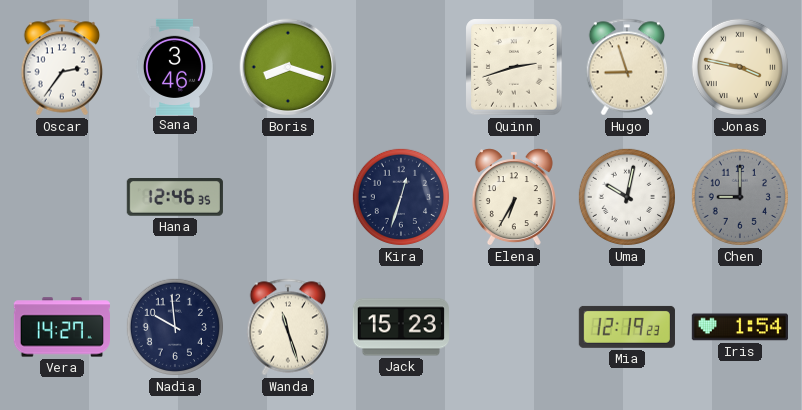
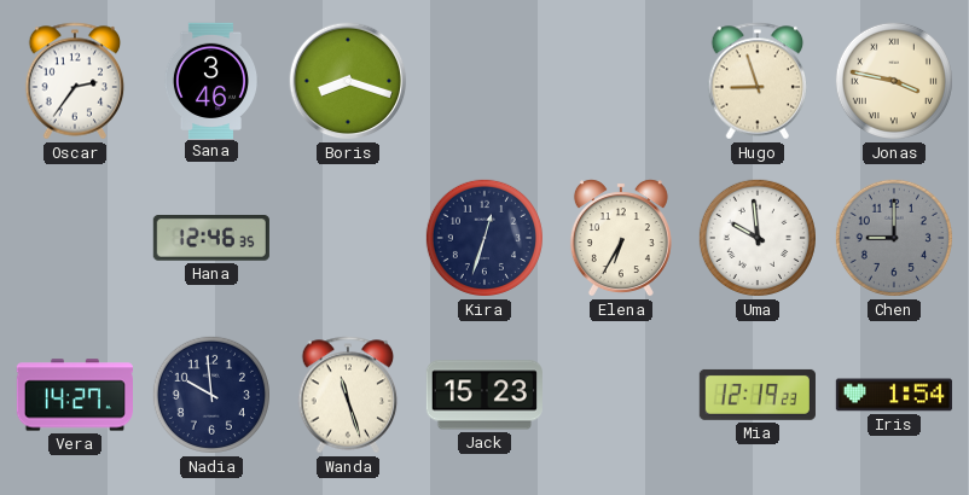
Quinn: 2:42 -> none (514, 67)
Uma: 10:02 -> 9:59 (758, 238)
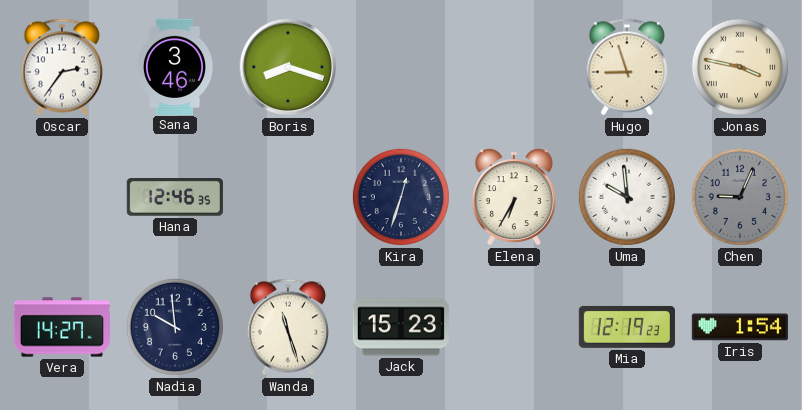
Chen: 9:00 -> 9:04 (740, 197)
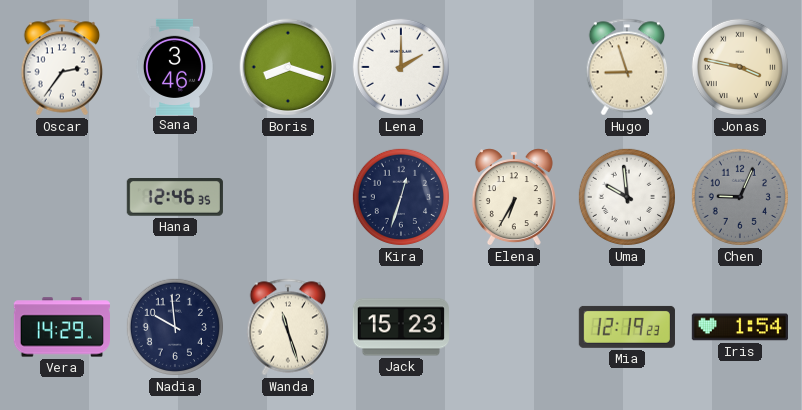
Lena: none -> 2:00 (401, 67)
Vera: 14:27 -> 14:29 (62, 327)
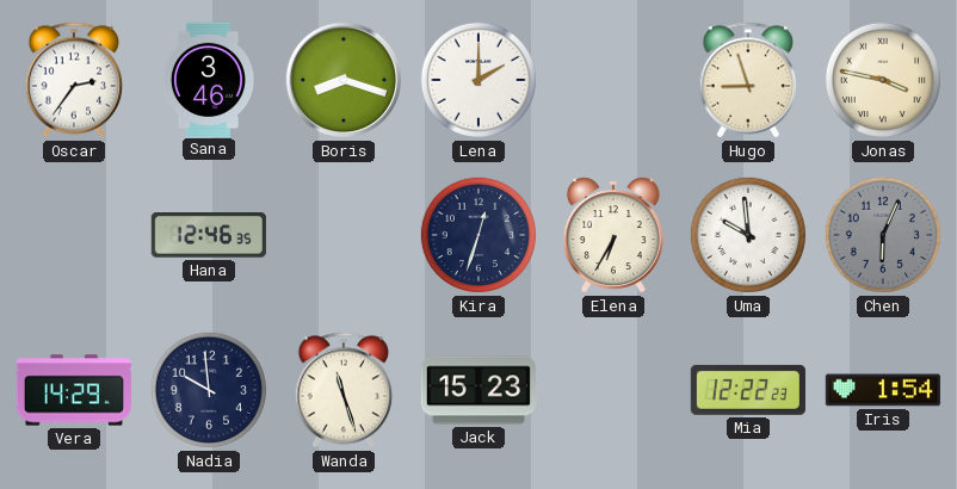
Chen: 9:04 -> 6:04 (883, 235)
Mia: 12:19 -> 12:22 (748, 390)
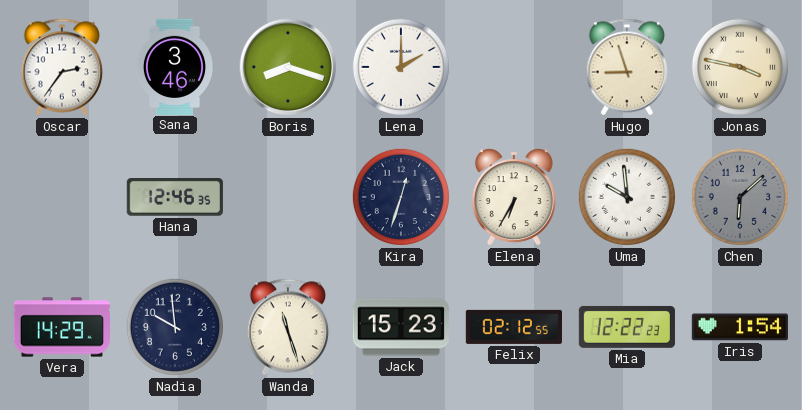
Chen: 6:04 -> 6:08 (740, 197)
Felix: none -> 02:12 (513, 327)
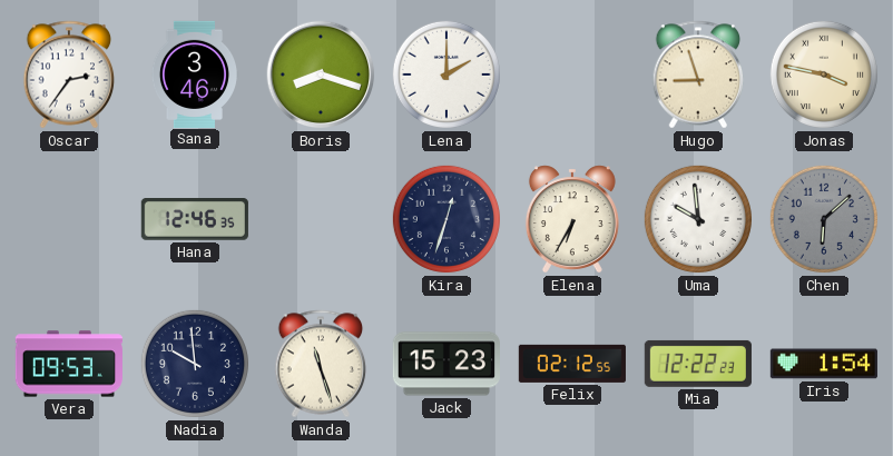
Vera: 14:29 -> 09:53 (69, 364)
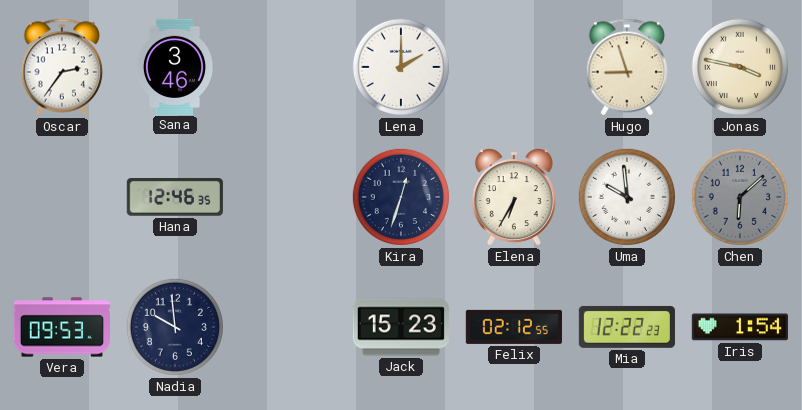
Boris: 8:18 -> none (321, 75)
Wanda: 11:27 -> none (321, 364)
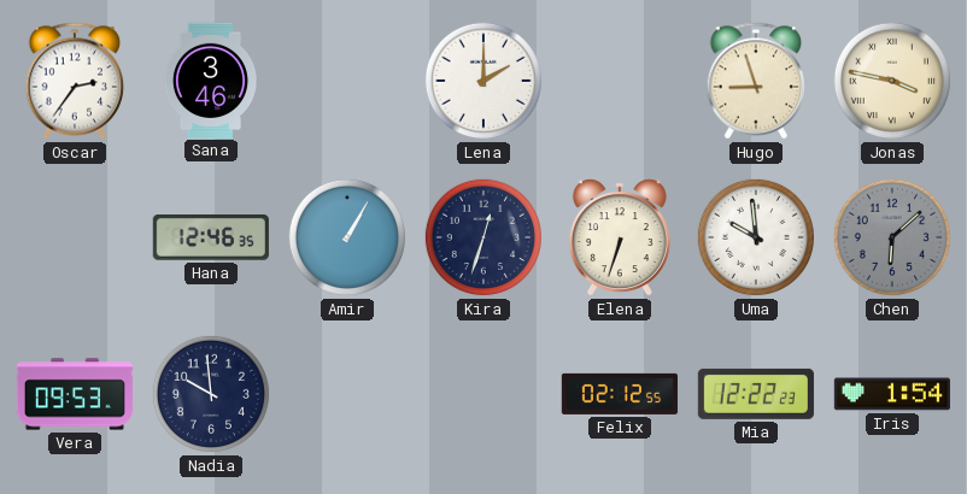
Amir: none -> 1:05 (347, 237)
Elena: 6:35 -> 6:33 (620, 237)
Jack: 15:23 -> none (401, 327)
